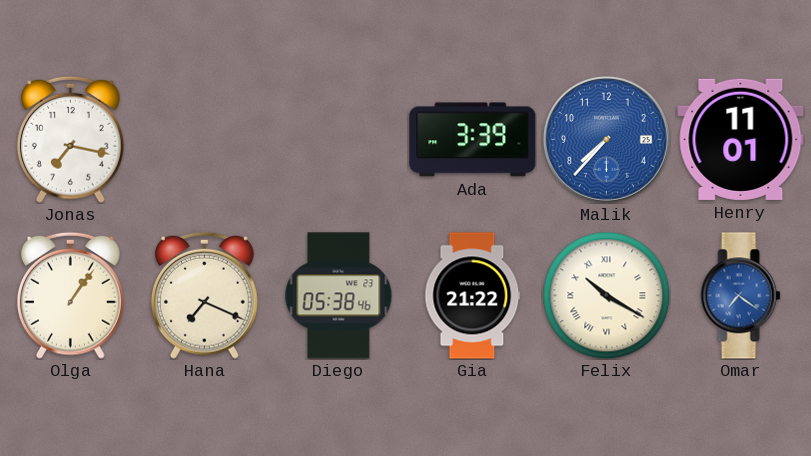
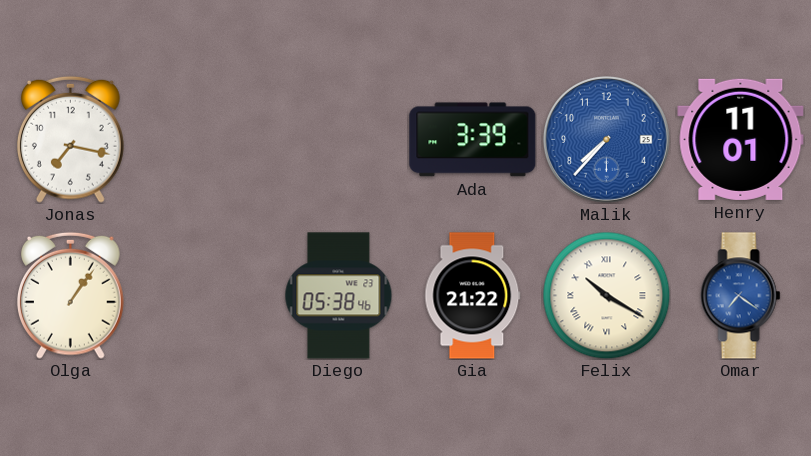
Hana: 7:19 -> none (205, 295)
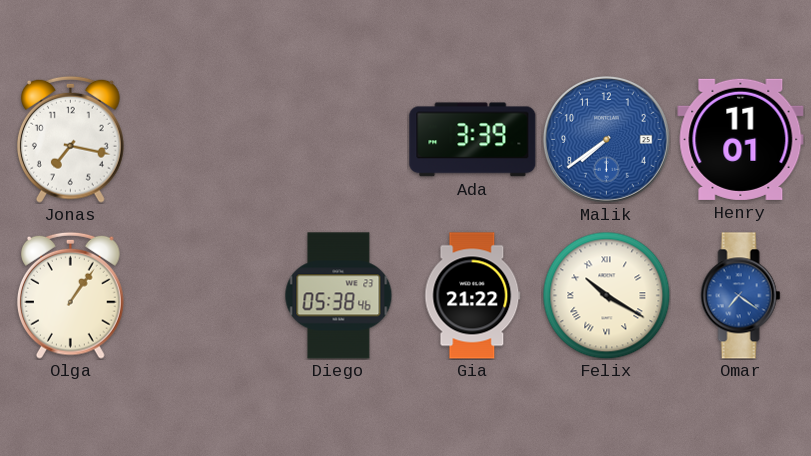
Malik: 7:37 -> 7:39 (606, 139)
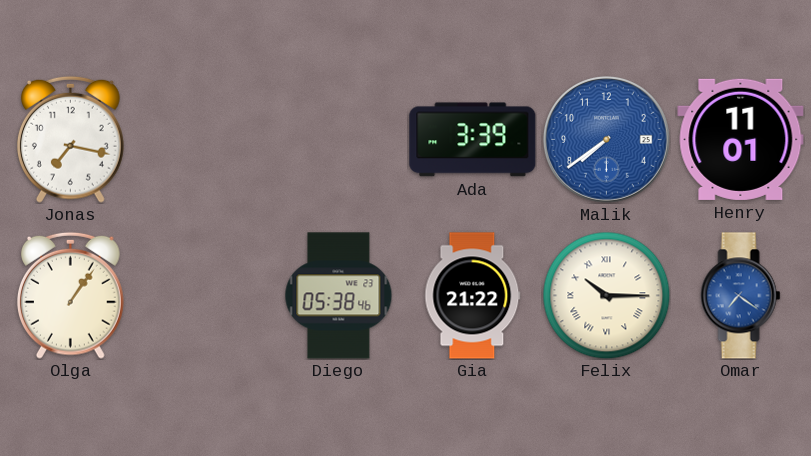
Felix: 10:20 -> 10:15 (606, 295)
